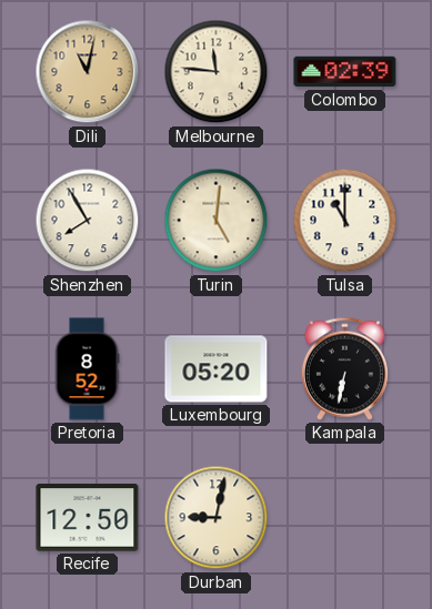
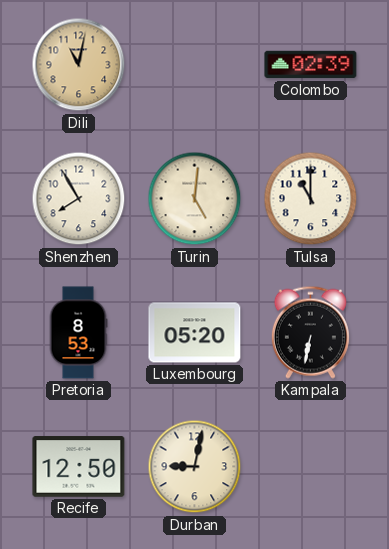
Melbourne: 11:46 -> none (217, 72)
Pretoria: 8:52 -> 8:53 (78, 333)
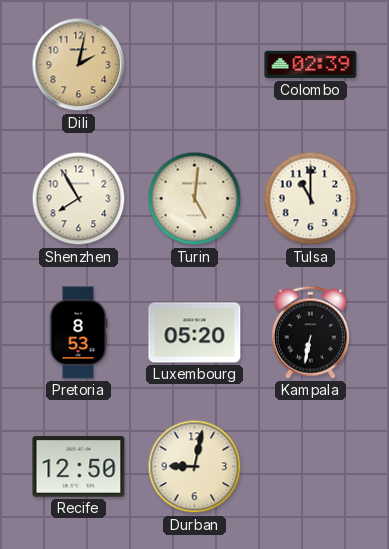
Dili: 11:02 -> 2:02 (79, 65)
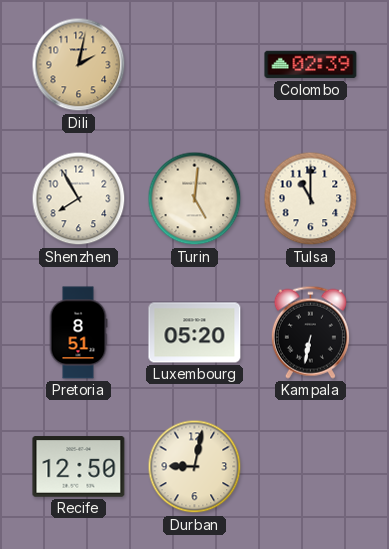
Pretoria: 8:53 -> 8:51 (78, 333)
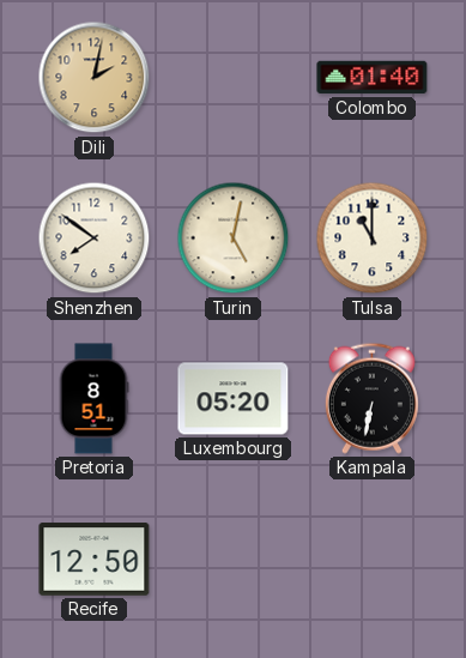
Colombo: 02:39 -> 01:40 (373, 78)
Shenzhen: 7:55 -> 7:51 (95, 239)
Turin: 5:01 -> 5:02 (234, 239)
Durban: 9:02 -> none (195, 467)
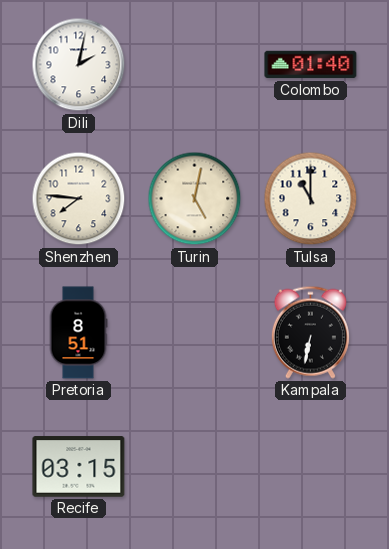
Dili dial: champagne -> white (79, 65)
Shenzhen: 7:51 -> 7:46 (79, 199)
Luxembourg: 05:20 -> none (234, 399)
Recife: 12:50 -> 03:15 (79, 467)
